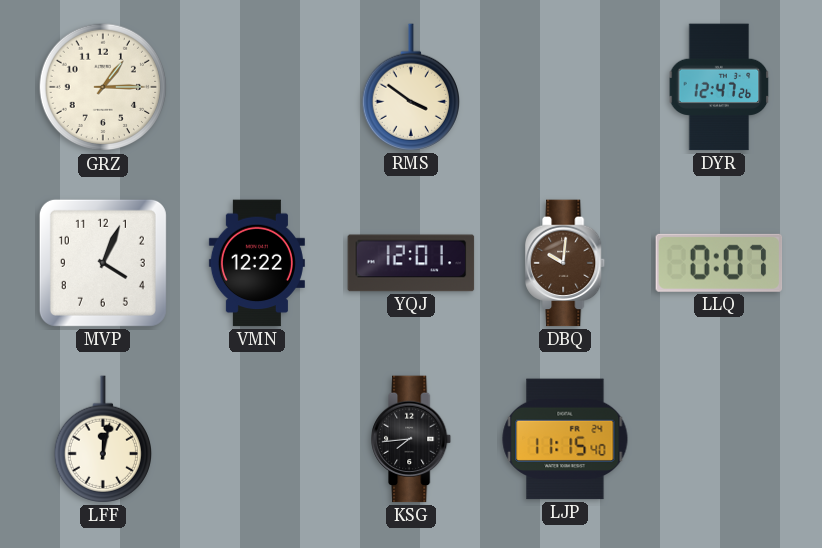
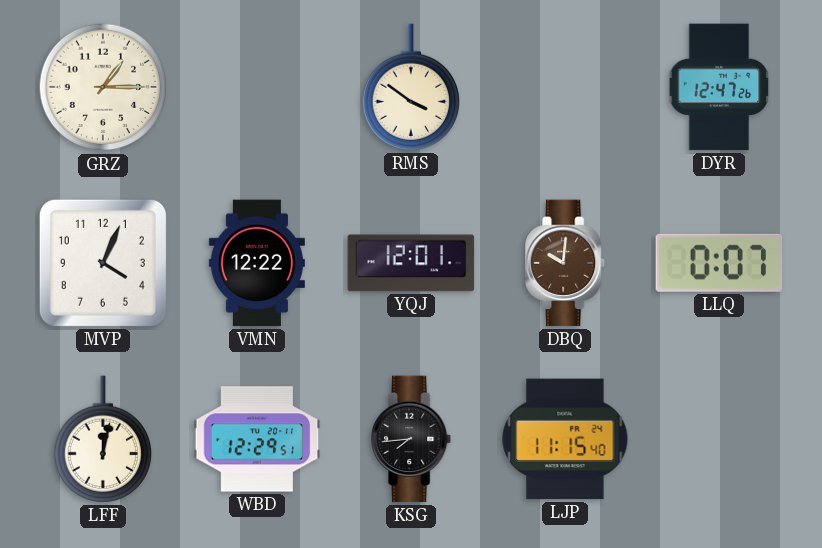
WBD: none -> 12:29 (257, 439)
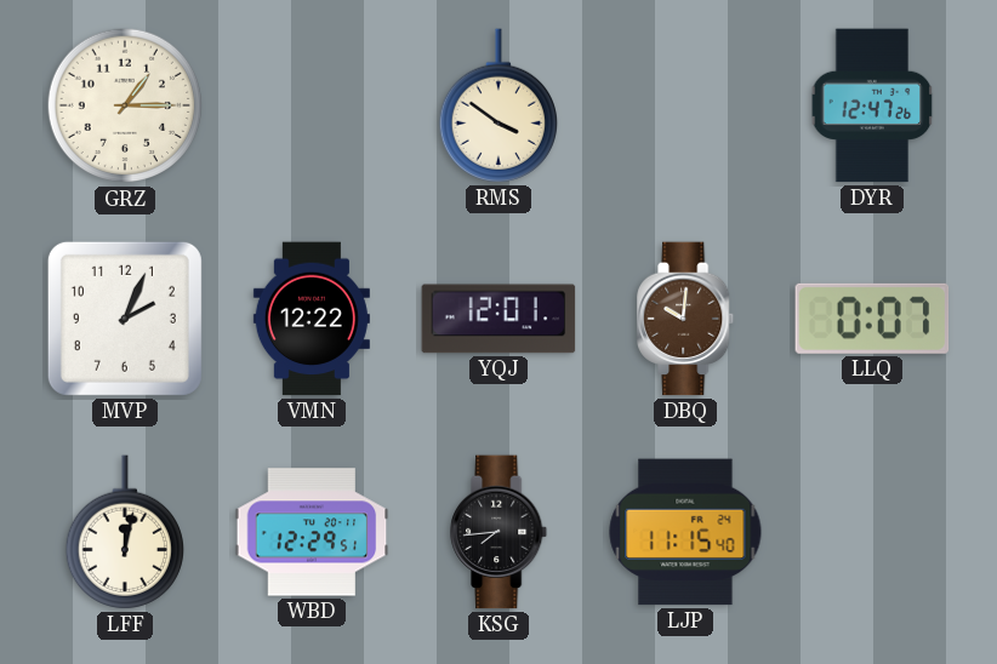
MVP: 4:04 -> 2:04 (125, 319)
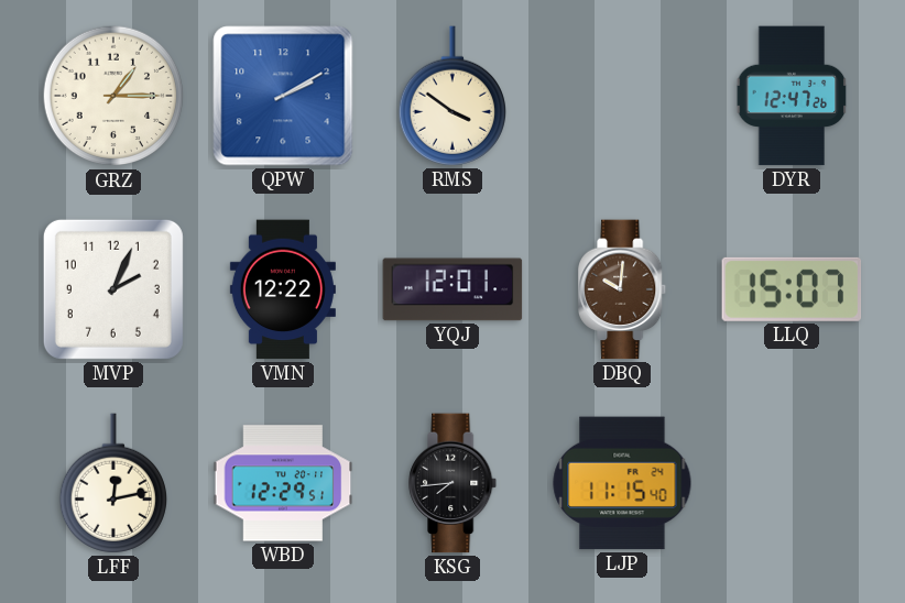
QPW: none -> 2:10 (283, 96)
LLQ: 0:07 -> 15:07 (792, 289)
LFF: 12:02 -> 12:13 (112, 483)
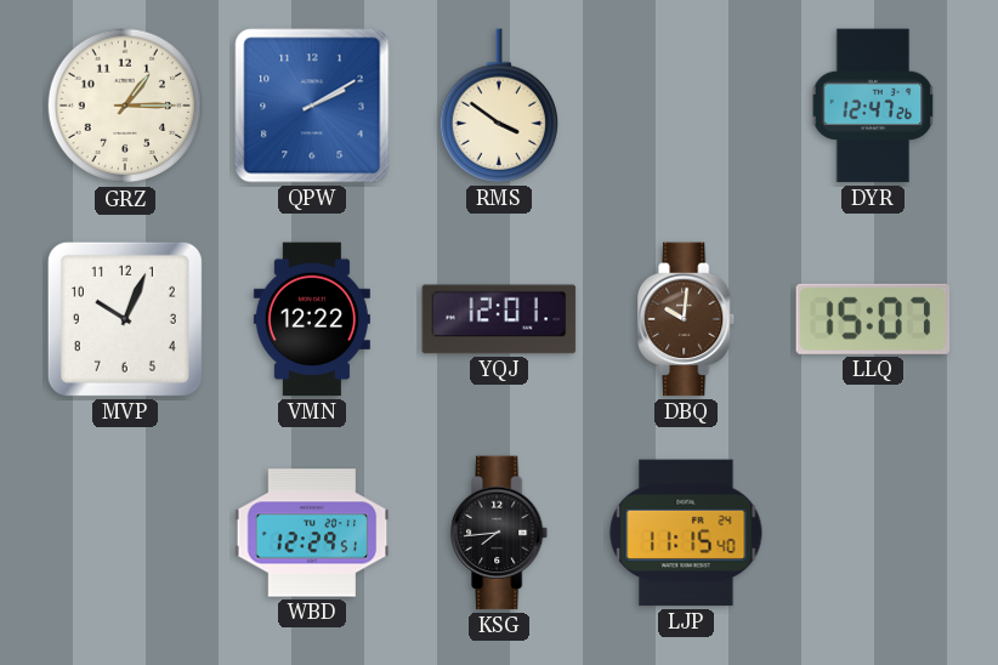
MVP: 2:04 -> 10:04 (125, 319)
LFF: 12:13 -> none (112, 483)
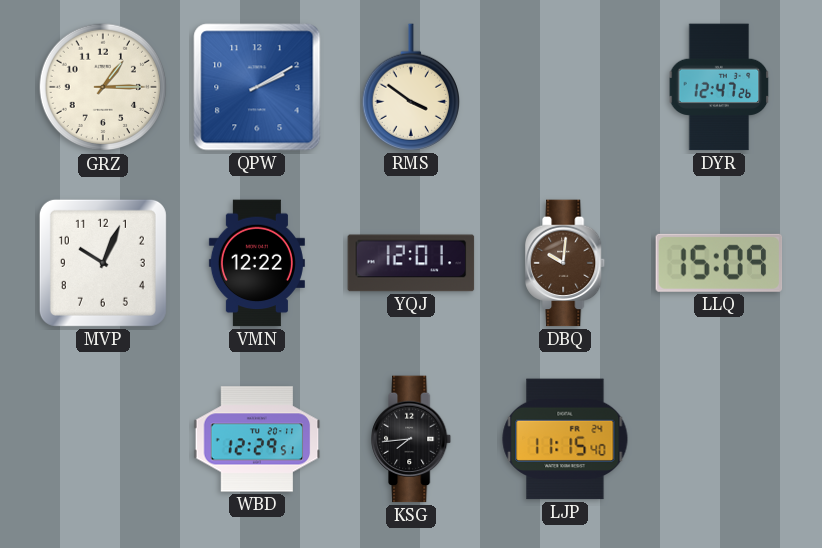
LLQ: 15:07 -> 15:09 (719, 263)
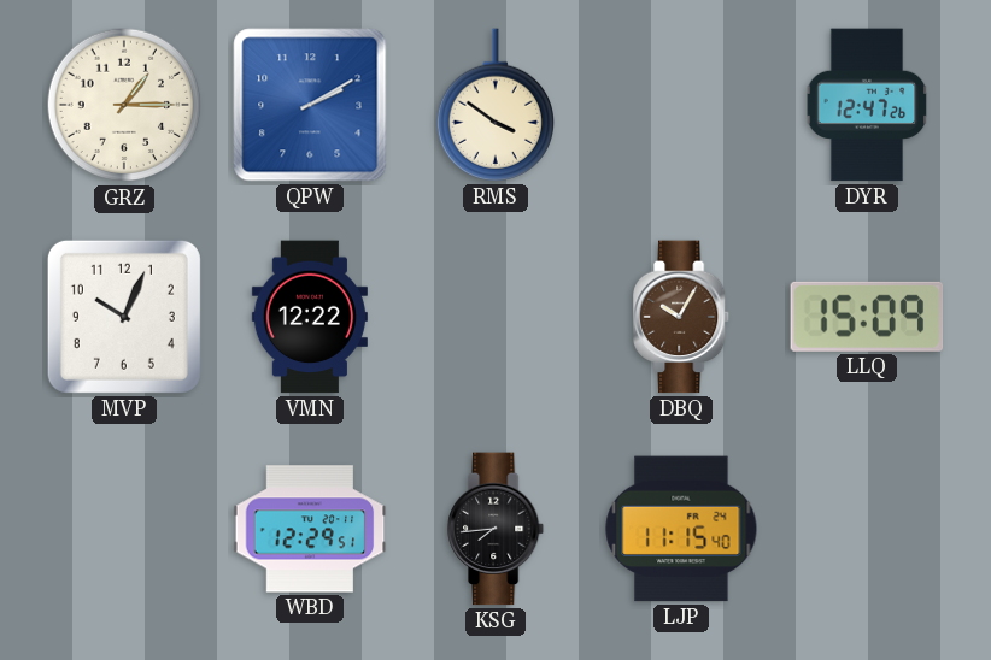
YQJ: 12:01 -> none (411, 263)
DBQ: 10:01 -> 10:05 (682, 317)
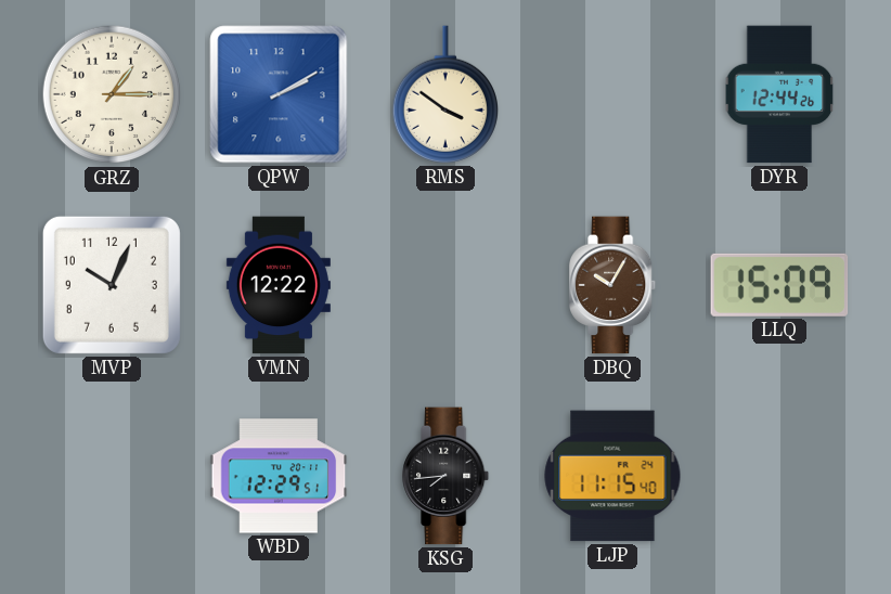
DYR: 12:47 -> 12:44 (779, 94)
